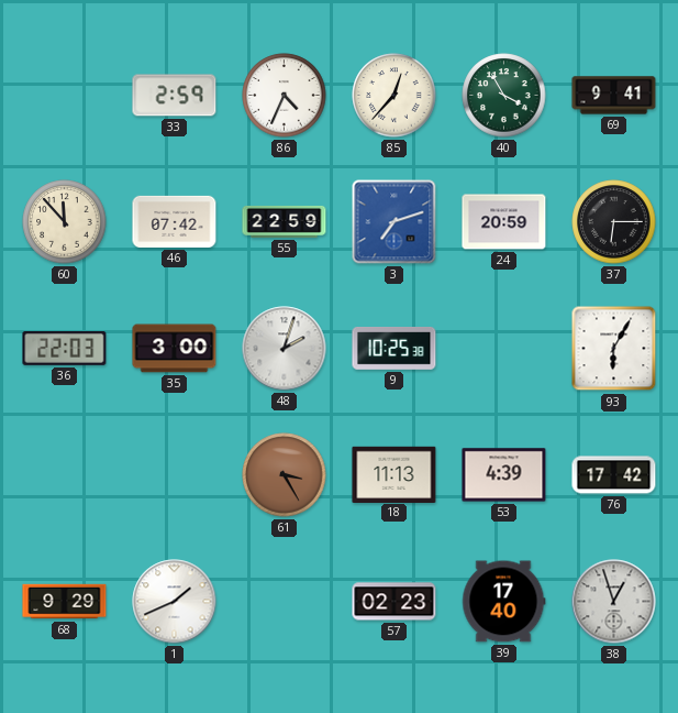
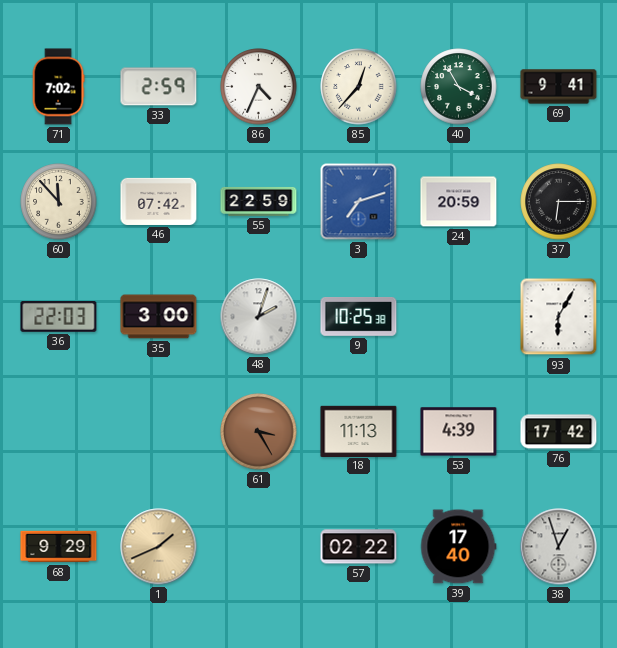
71: none -> 7:02 (58, 87)
1 dial: white -> champagne (159, 547)
57: 02:23 -> 02:22 (359, 547)
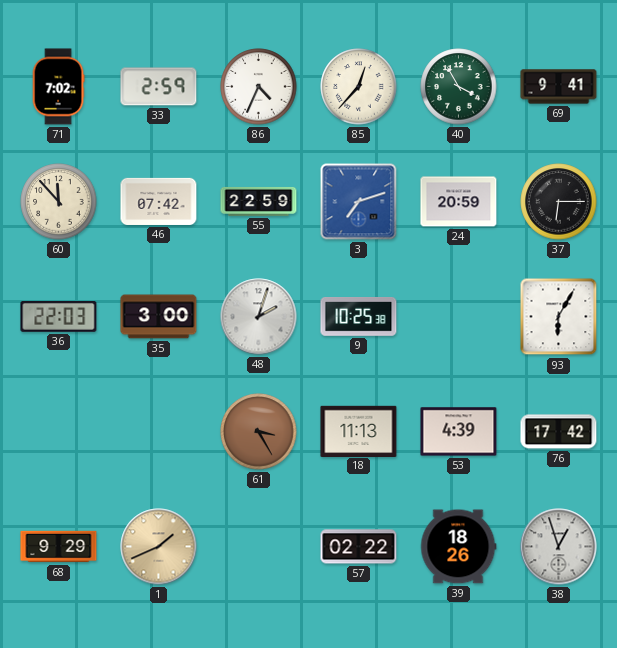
39: 17:40 -> 18:26 (459, 547)
